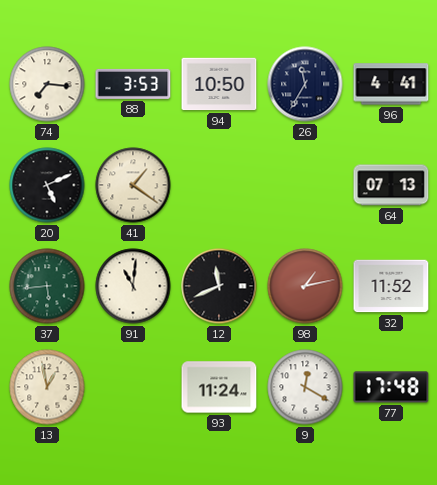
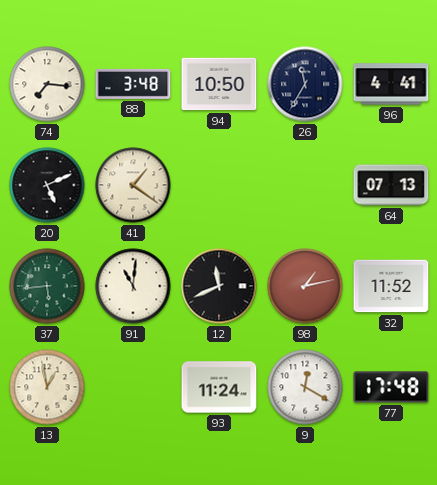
88: 3:53 -> 3:48 (133, 84)
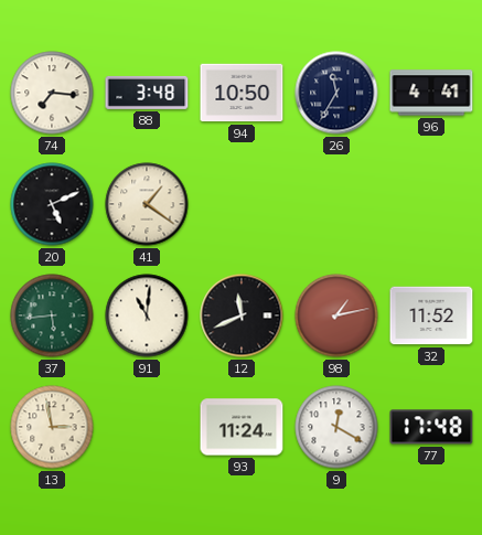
64: 07:13 -> none (391, 185)
13: 12:58 -> 2:58 (52, 427)
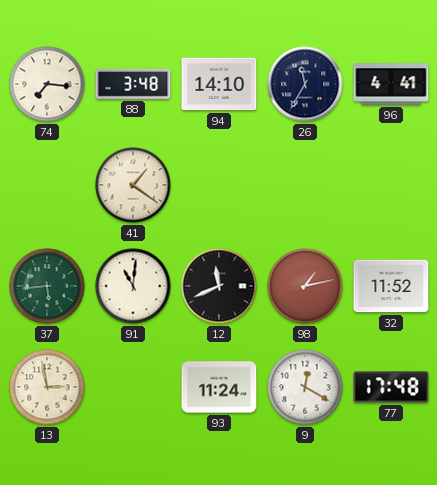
94: 10:50 -> 14:10 (219, 84)
20: 5:11 -> none (52, 204)
